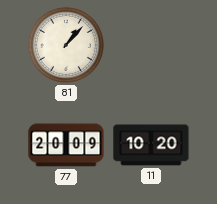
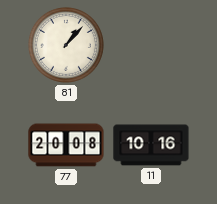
77: 20:09 -> 20:08 (66, 145)
11: 10:20 -> 10:16 (151, 145)
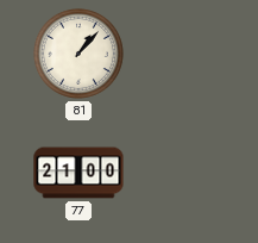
77: 20:08 -> 21:00 (78, 173)
11: 10:16 -> none (151, 145)
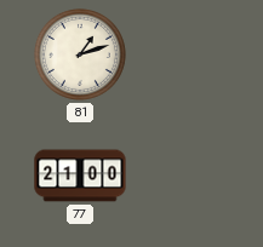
81: 1:07 -> 1:12 (80, 54)
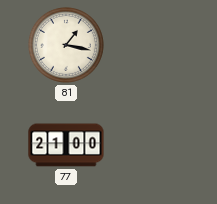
81: 1:12 -> 1:17 (66, 45)
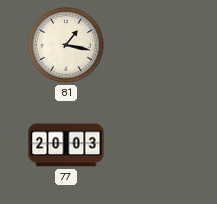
77: 21:00 -> 20:03 (66, 145)
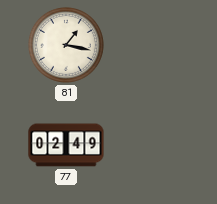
77: 20:03 -> 02:49 (66, 145)
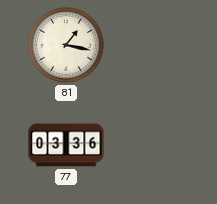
77: 02:49 -> 03:36 (66, 145)
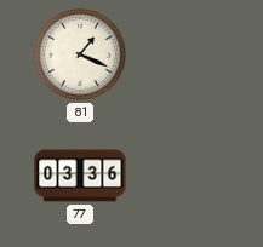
81: 1:17 -> 1:19 (80, 54)
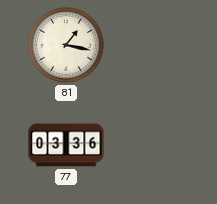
81: 1:19 -> 1:17 (66, 45)
